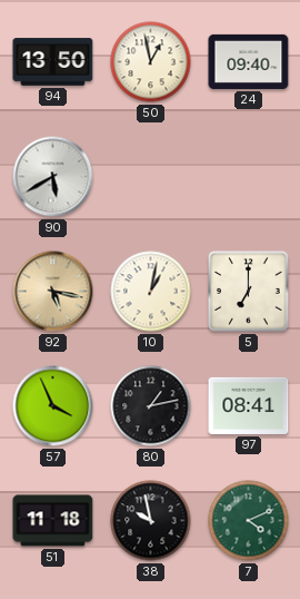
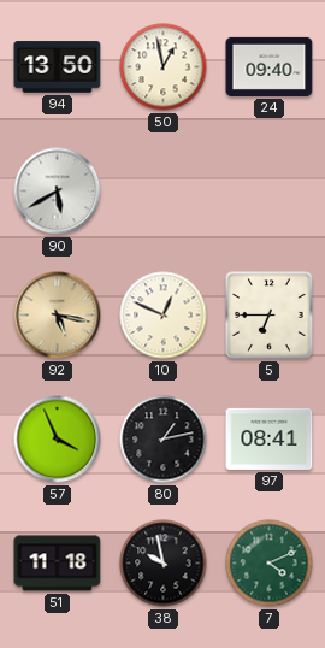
10: 1:02 -> 12:49 (164, 316)
5: 7:00 -> 6:45 (270, 316)
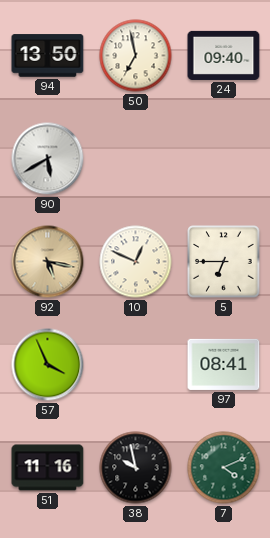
50: 12:58 -> 6:58 (136, 56)
80: 1:13 -> none (164, 440)
51: 11:18 -> 11:16 (48, 468)
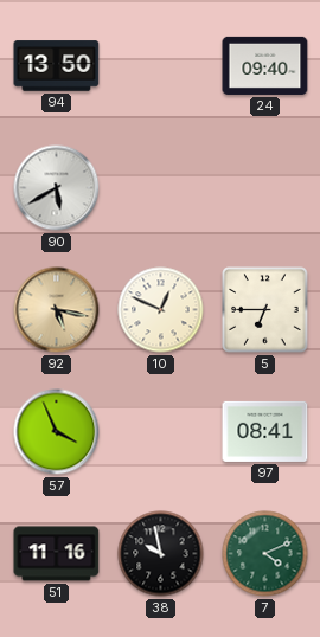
50: 6:58 -> none (136, 56)
